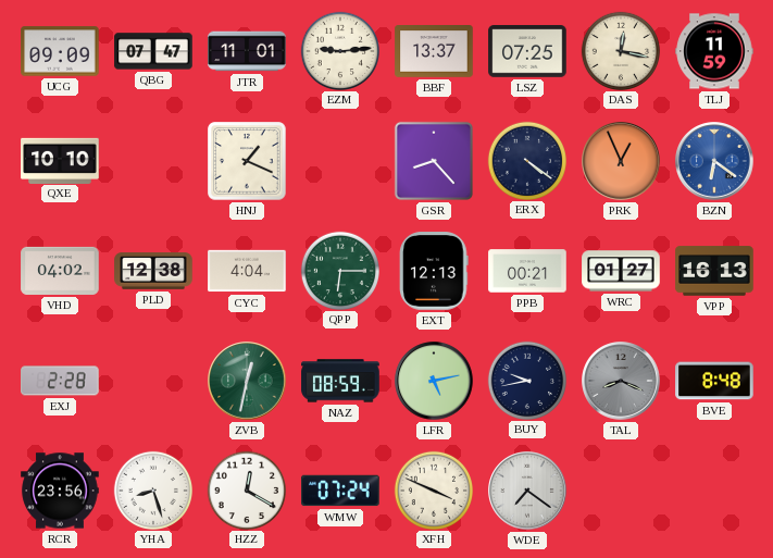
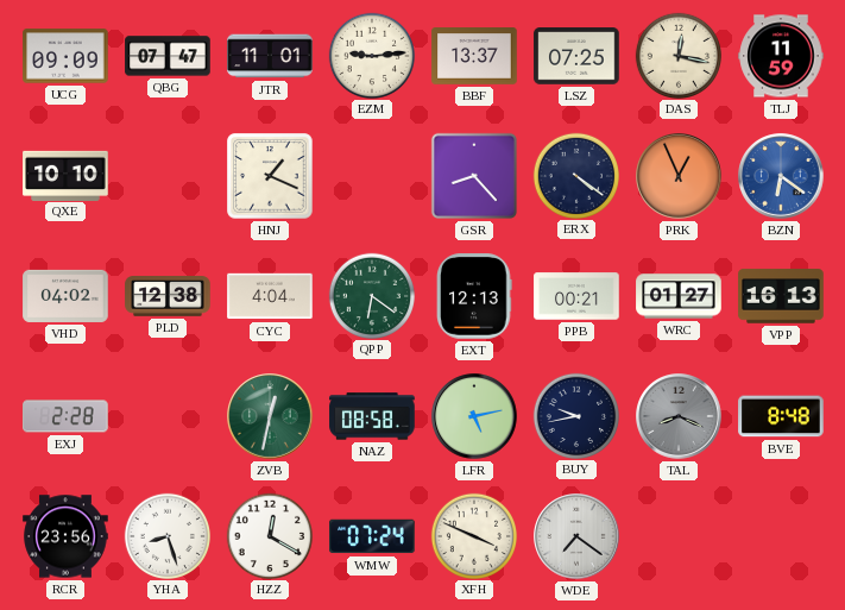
QPP: 6:15 -> 6:21 (371, 295)
NAZ: 08:59 -> 08:58 (372, 416)
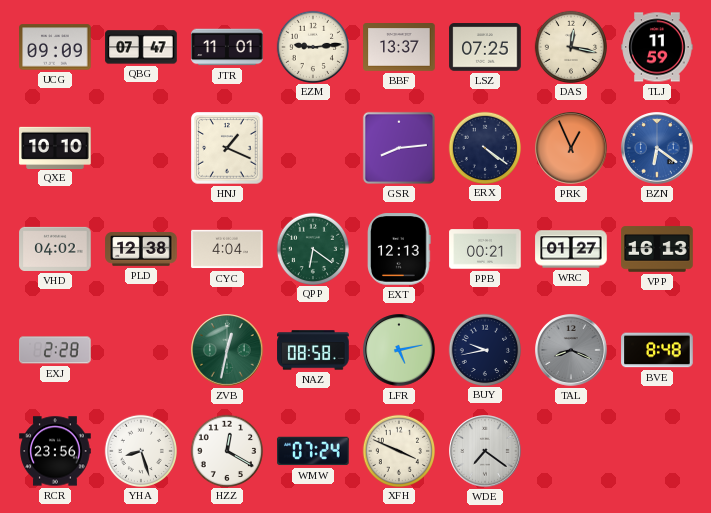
GSR: 8:23 -> 8:14 (399, 148)
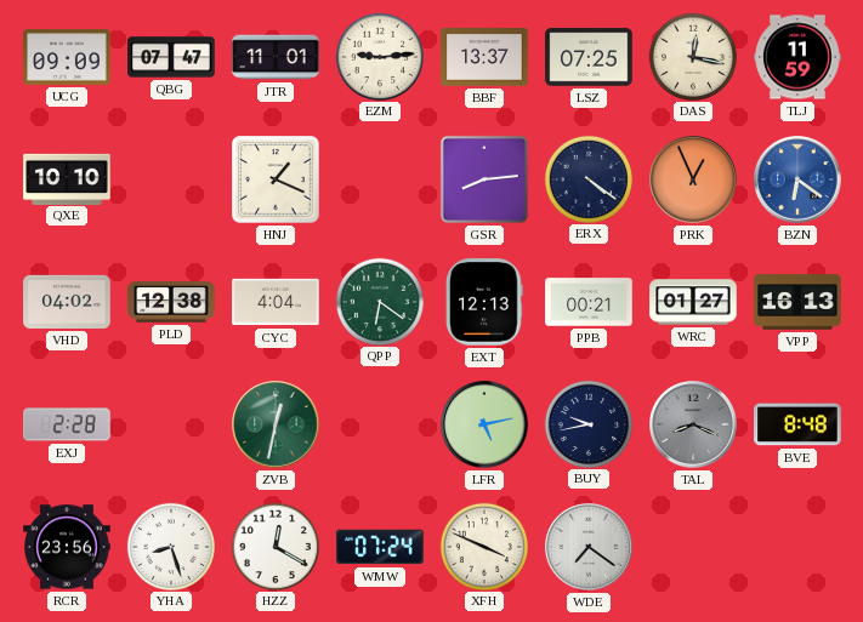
NAZ: 08:58 -> none (313, 350)
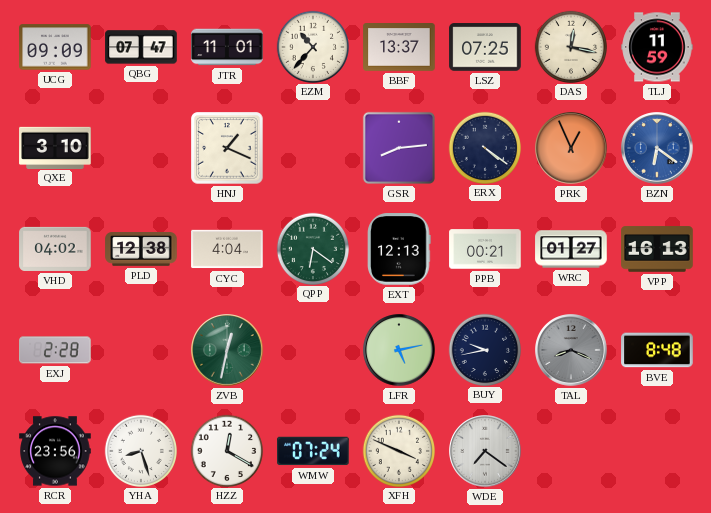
EZM: 9:14 -> 10:37 (312, 46)
QXE: 10:10 -> 3:10 (55, 147)
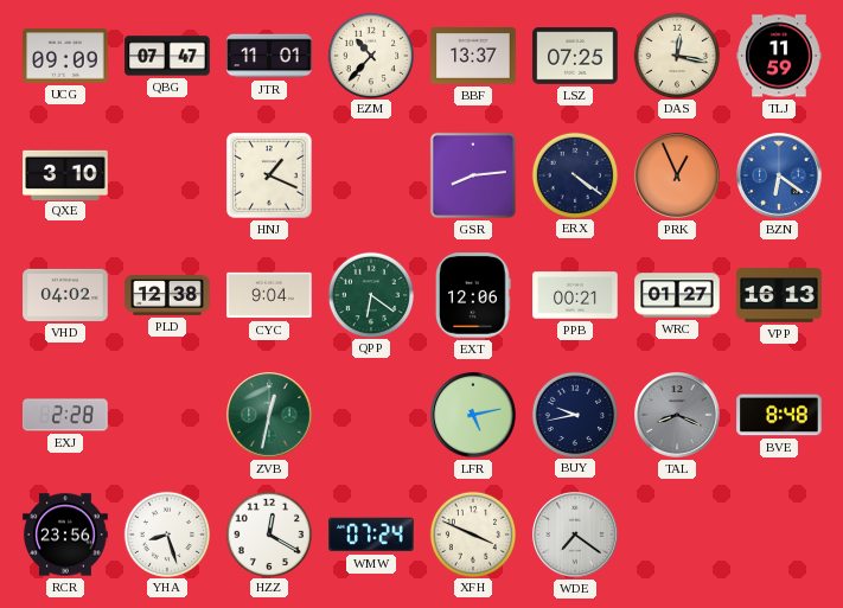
CYC: 4:04 -> 9:04 (269, 295)
EXT: 12:13 -> 12:06 (473, 295)
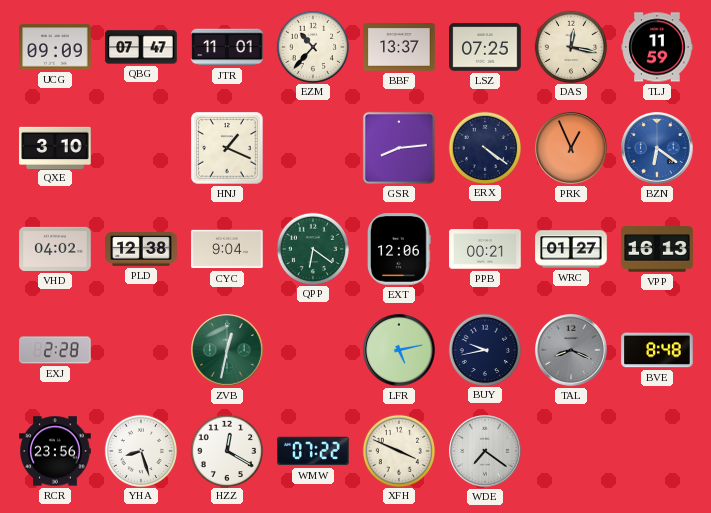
WMW: 07:24 -> 07:22 (313, 451)
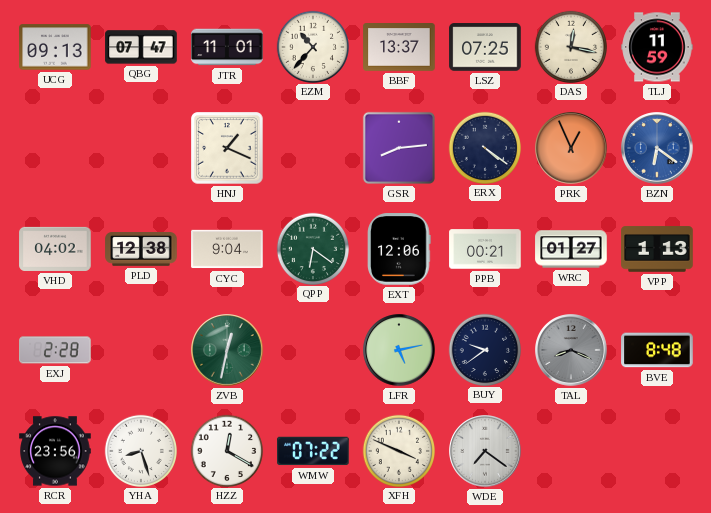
UCG: 09:09 -> 09:13 (55, 47)
QXE: 3:10 -> none (55, 147)
VPP: 16:13 -> 1:13 (657, 249)
BUY: 9:43 -> 9:39 (484, 349)
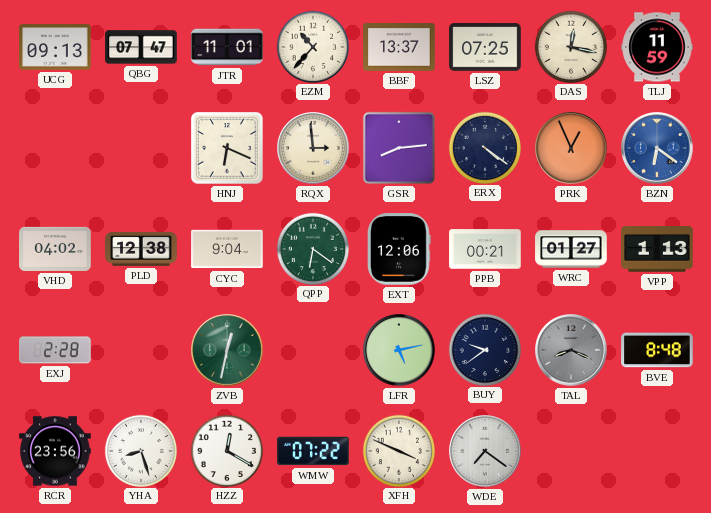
HNJ: 1:19 -> 6:19 (227, 148)
RQX: none -> 2:59 (313, 148)
